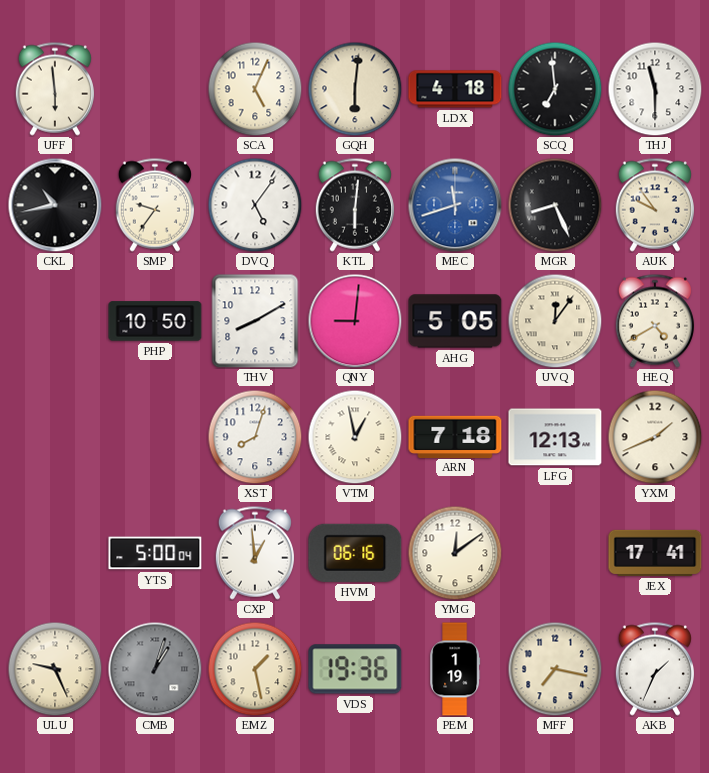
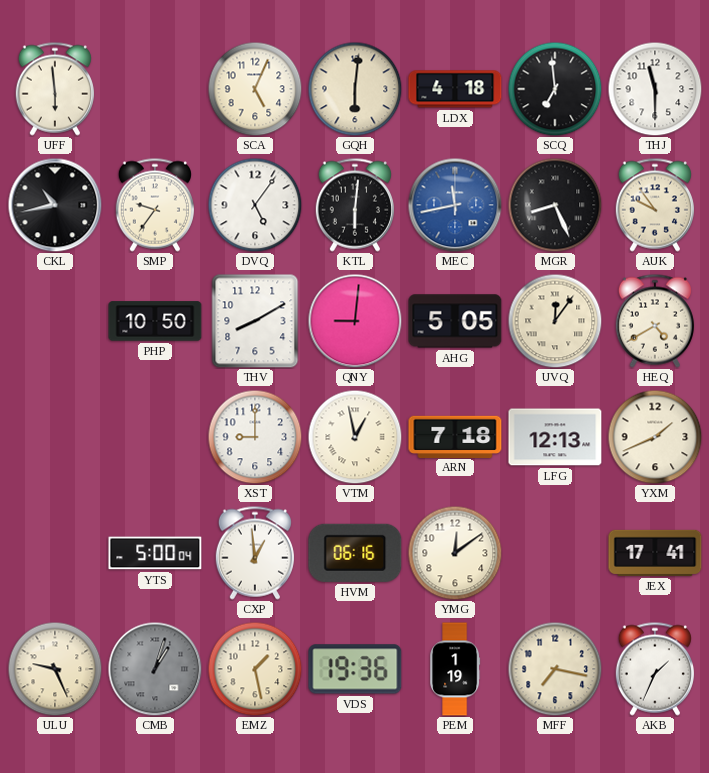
MEC: 11:42 -> 11:43 (455, 205)
XST: 8:03 -> 9:00 (255, 437)
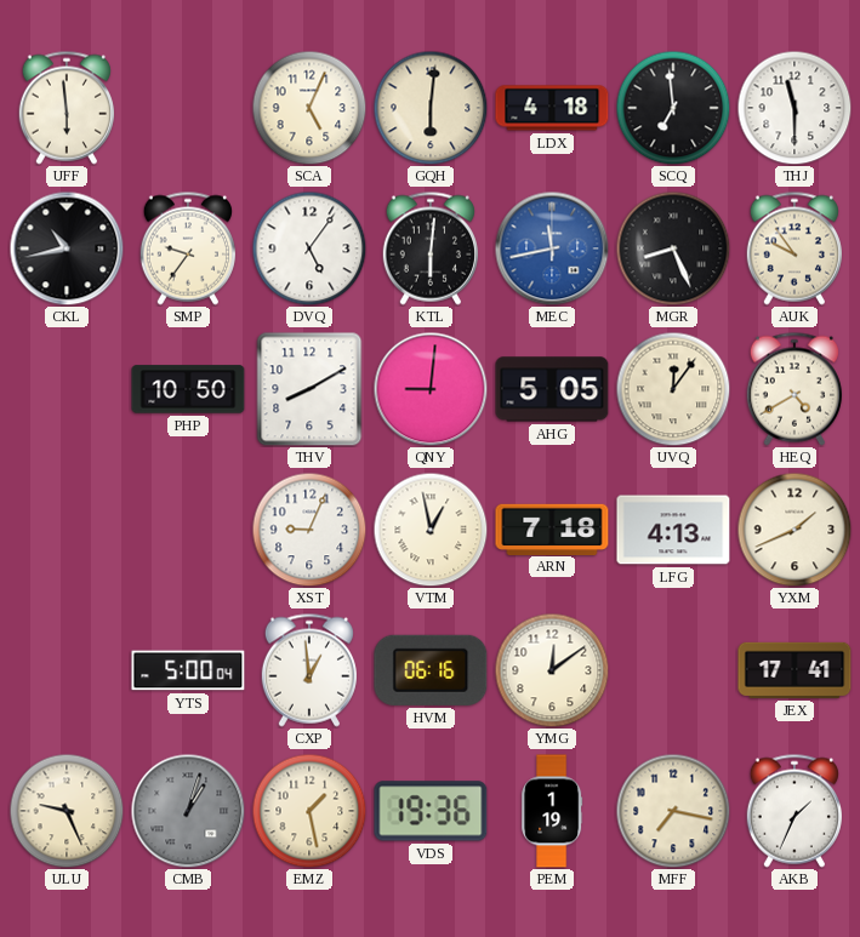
XST: 9:00 -> 9:04 (309, 530)
LFG: 12:13 -> 4:13 (673, 530)
